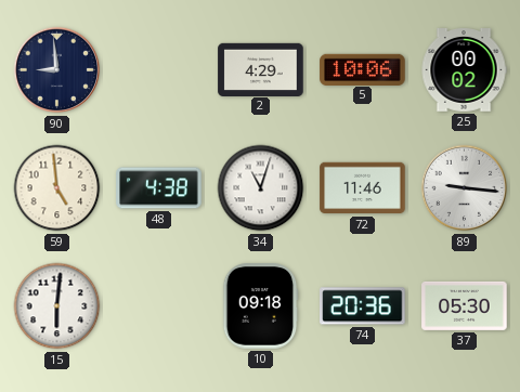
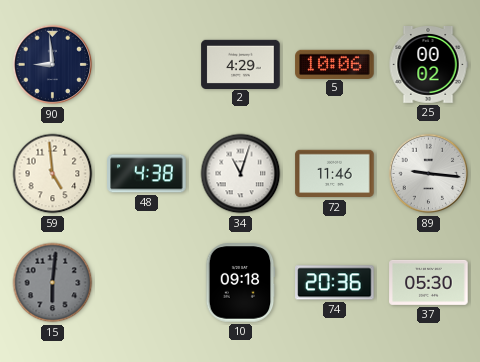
15 dial: white -> grey (53, 283)
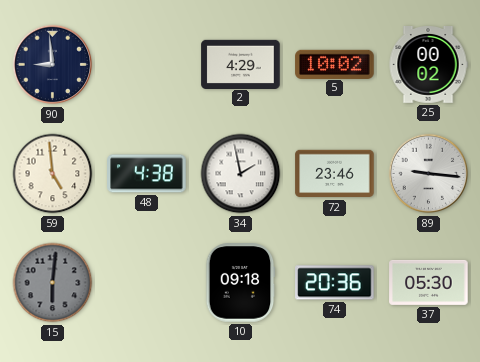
5: 10:06 -> 10:02 (335, 64)
34: 11:03 -> 1:58 (241, 174)
72: 11:46 -> 23:46 (335, 174)
